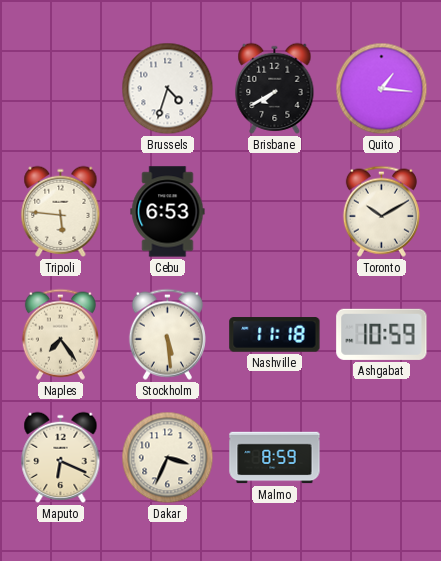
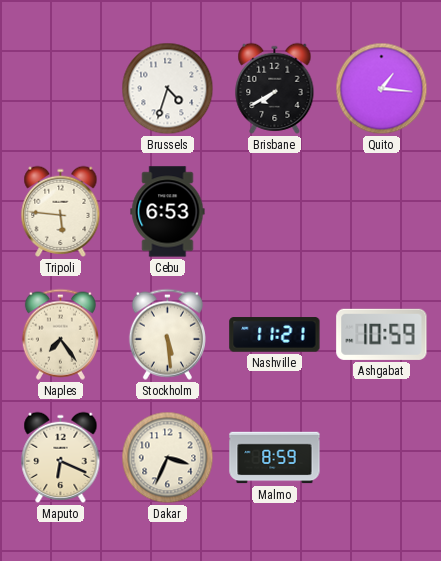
Toronto: 10:10 -> none (381, 211)
Nashville: 11:18 -> 11:21 (275, 335)
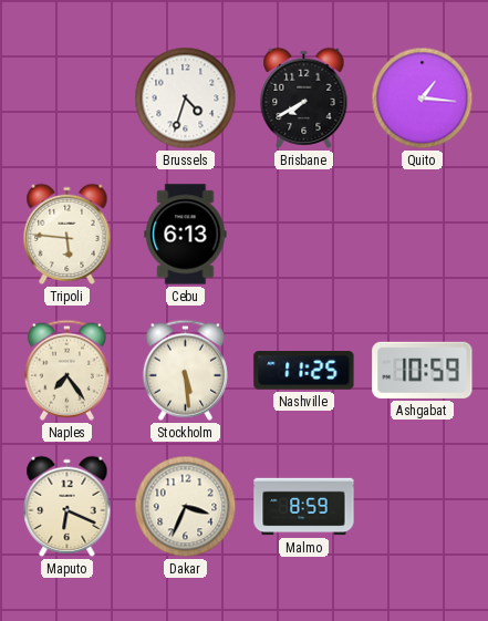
Cebu: 6:53 -> 6:13 (186, 235)
Nashville: 11:21 -> 11:25 (304, 371)
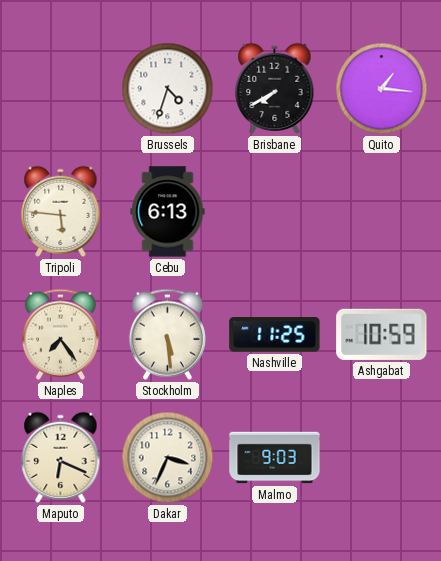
Malmo: 8:59 -> 9:03 (275, 458)
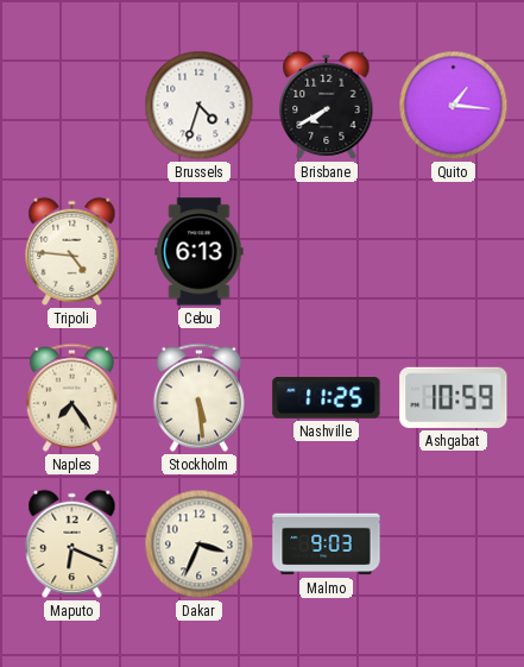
Tripoli: 5:46 -> 4:46 (72, 251)
